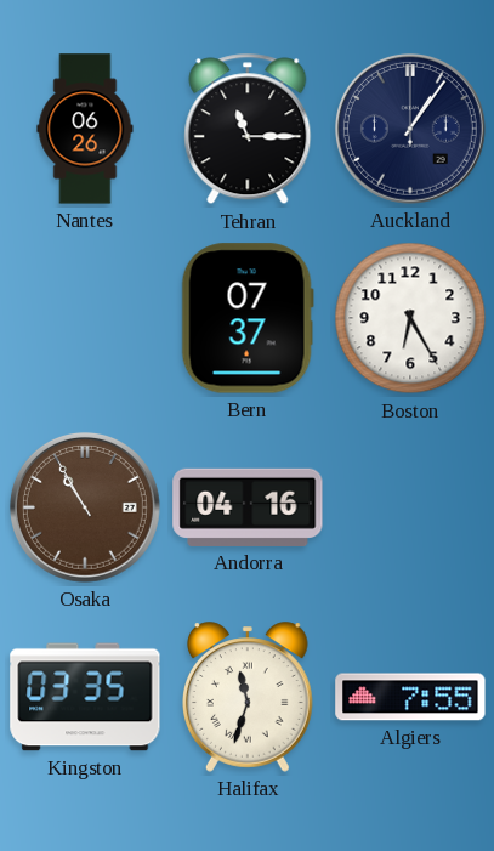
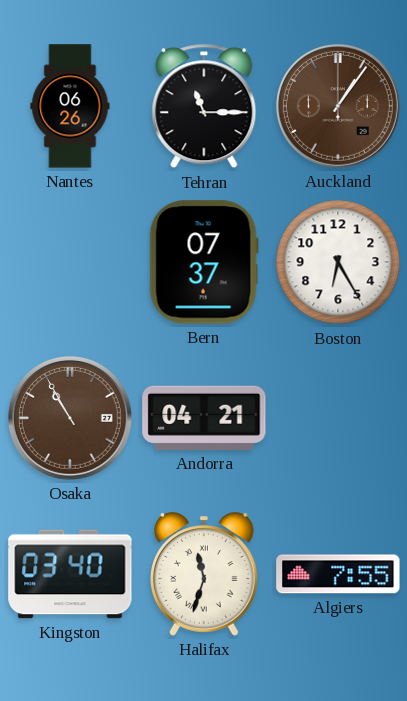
Auckland dial: navy -> brown (338, 106)
Andorra: 04:16 -> 04:21 (204, 418)
Kingston: 03:35 -> 03:40 (70, 574)
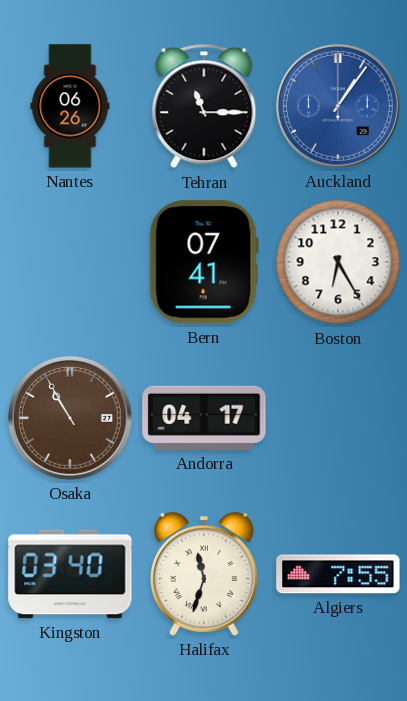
Auckland dial: brown -> blue (338, 106)
Bern: 07:37 -> 07:41 (204, 262)
Andorra: 04:21 -> 04:17 (204, 418)
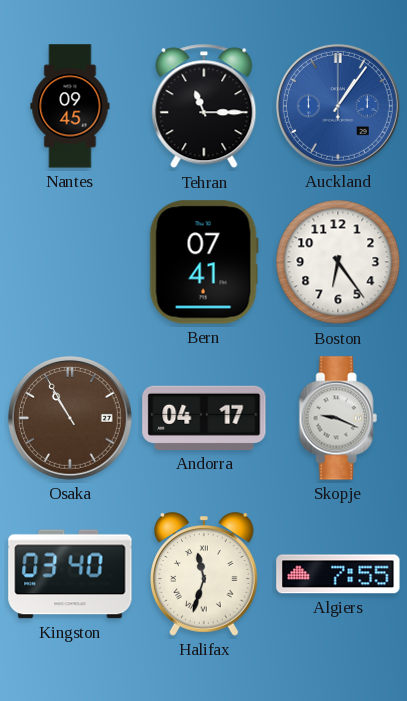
Nantes: 06:26 -> 09:45 (70, 106)
Boston: 6:25 -> 6:24 (338, 262)
Skopje: none -> 9:19 (338, 418)
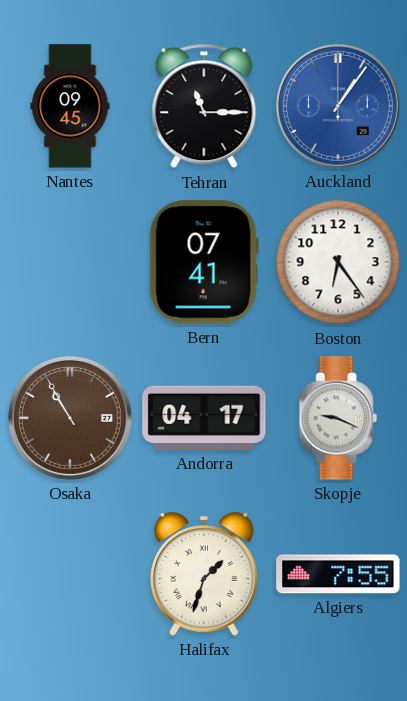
Kingston: 03:40 -> none (70, 574)
Halifax: 11:33 -> 1:33 (205, 574)
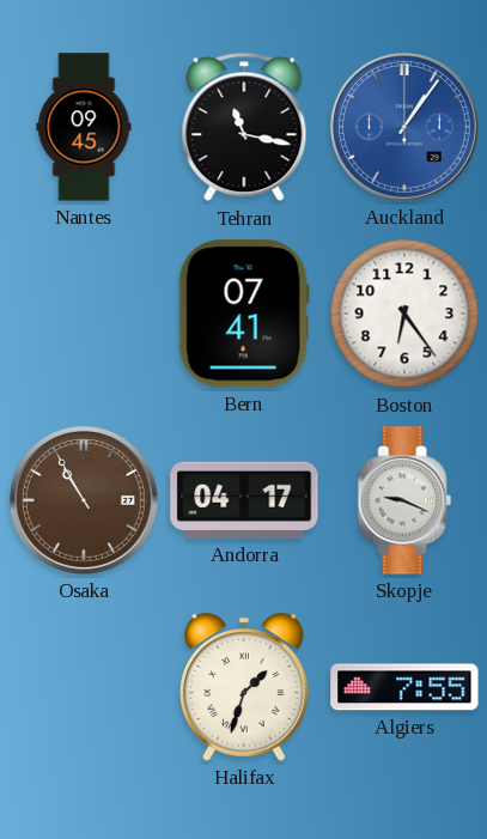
Tehran: 11:15 -> 11:17 (244, 127)
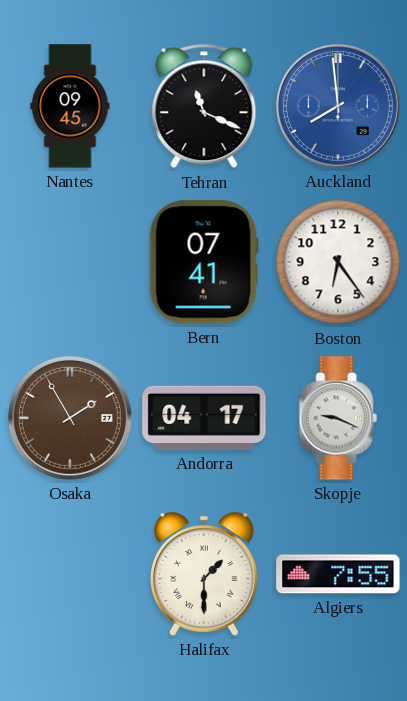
Tehran: 11:17 -> 11:19 (204, 106)
Auckland: 1:06 -> 7:59 (338, 106)
Osaka: 10:55 -> 1:55 (70, 418)
Halifax: 1:33 -> 1:30 (205, 574)
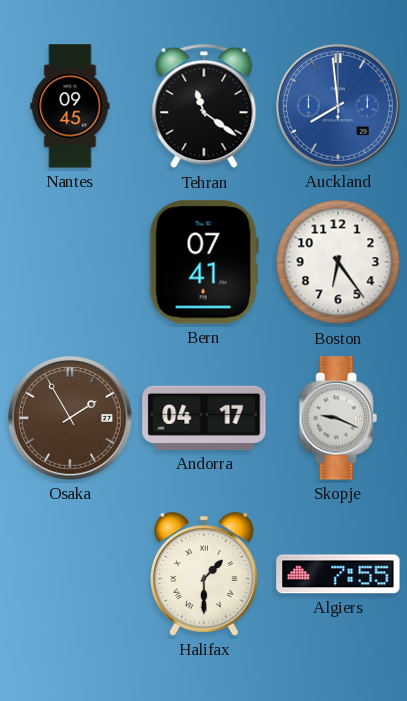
Tehran: 11:19 -> 11:21 (204, 106)
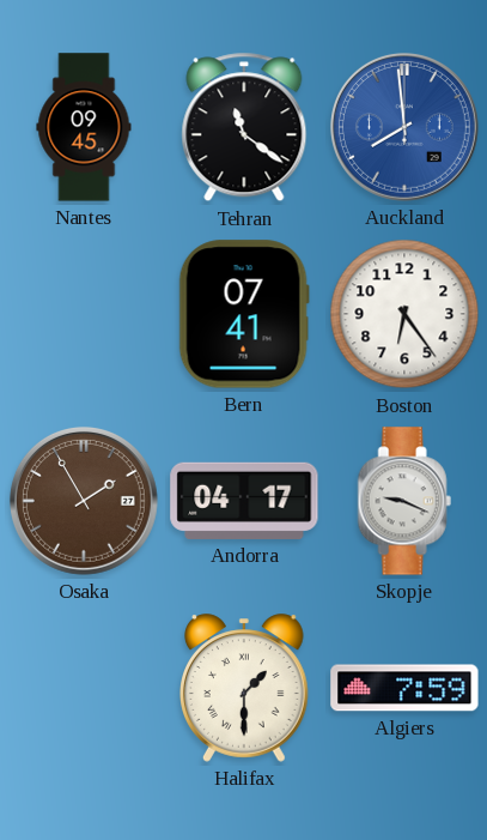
Algiers: 7:55 -> 7:59 (404, 688)
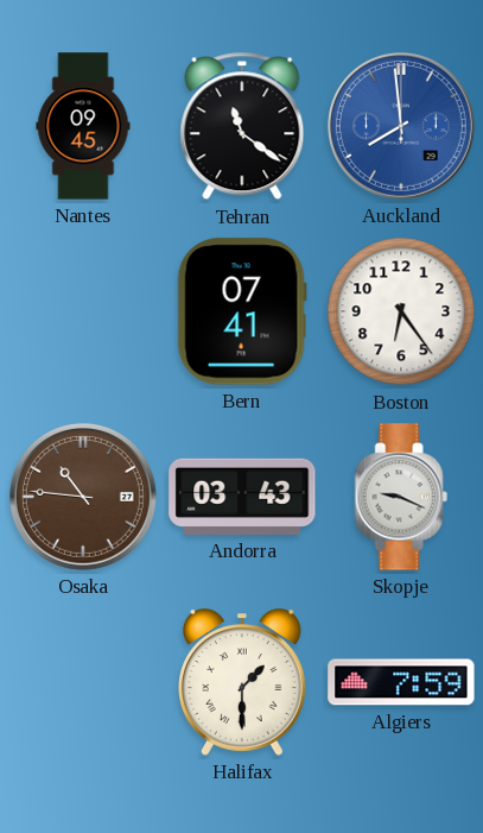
Osaka: 1:55 -> 10:46 (83, 497)
Andorra: 04:17 -> 03:43 (242, 497)
